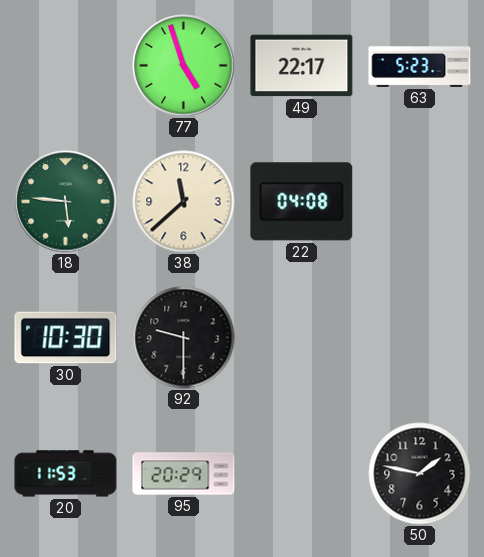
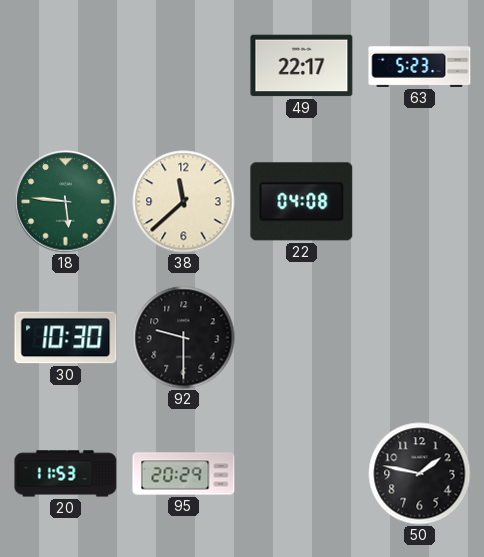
77: 4:57 -> none (184, 66)
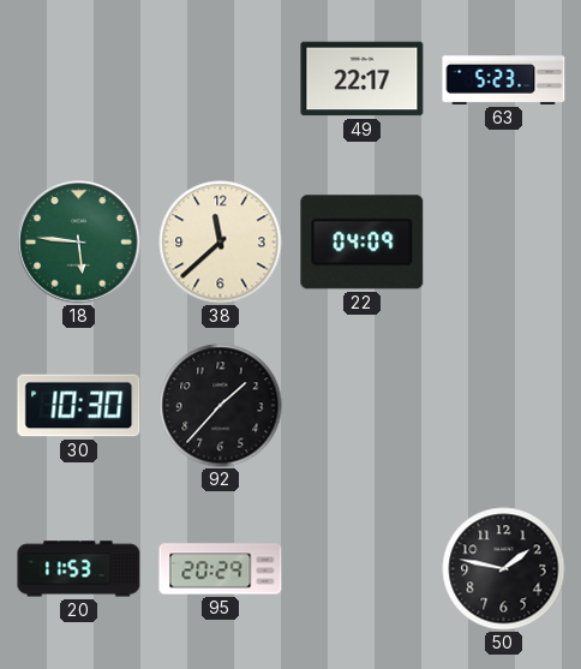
22: 04:08 -> 04:09 (363, 243)
92: 9:30 -> 1:37 (221, 406)
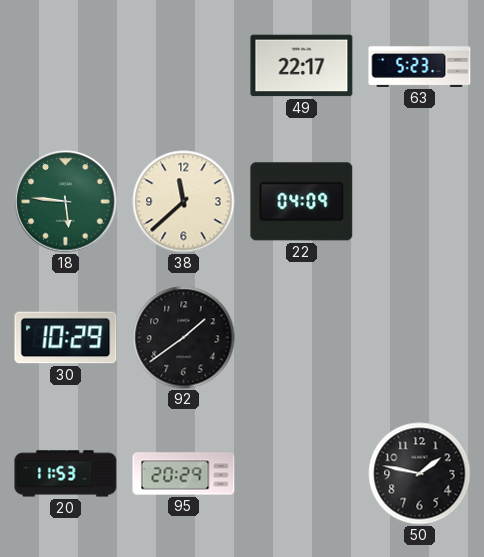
30: 10:30 -> 10:29 (66, 338)
92: 1:37 -> 1:39 (184, 338)
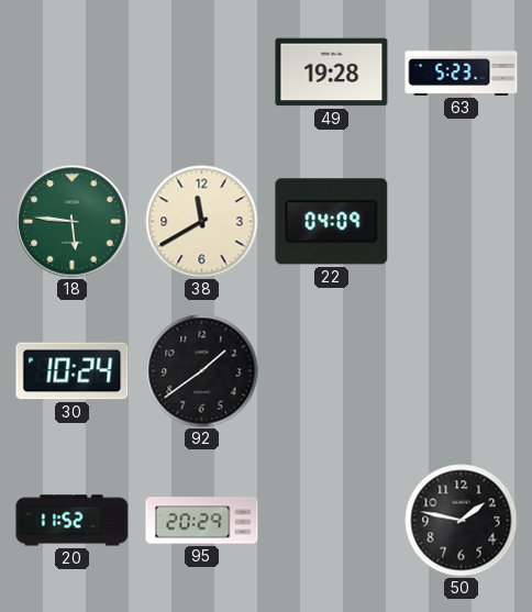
49: 22:17 -> 19:28 (332, 73)
38: 11:38 -> 11:40 (202, 222)
30: 10:29 -> 10:24 (73, 371)
20: 11:53 -> 11:52 (73, 521)
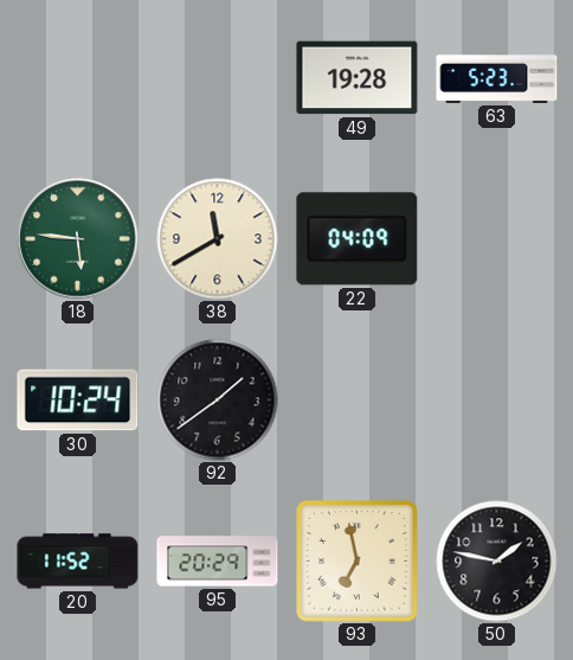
93: none -> 6:58 (358, 562)
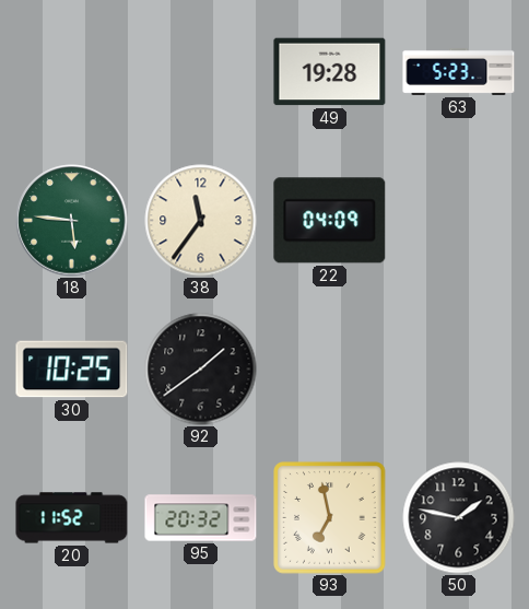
38: 11:40 -> 11:36 (201, 221)
30: 10:24 -> 10:25 (72, 370)
95: 20:29 -> 20:32 (201, 518)
